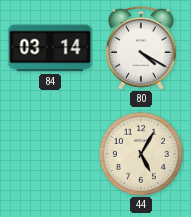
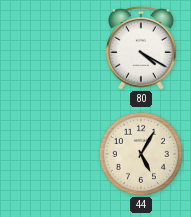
84: 03:14 -> none (50, 48)
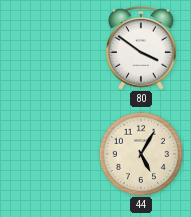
80: 4:20 -> 3:51 (142, 48)
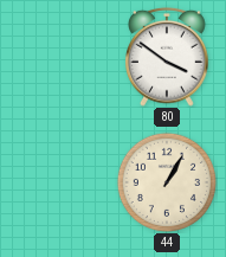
44: 5:05 -> 1:05 (166, 181)
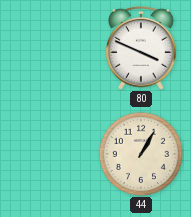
80: 3:51 -> 3:49 (142, 48)
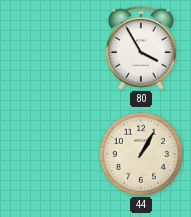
80: 3:49 -> 3:55 (142, 48)
